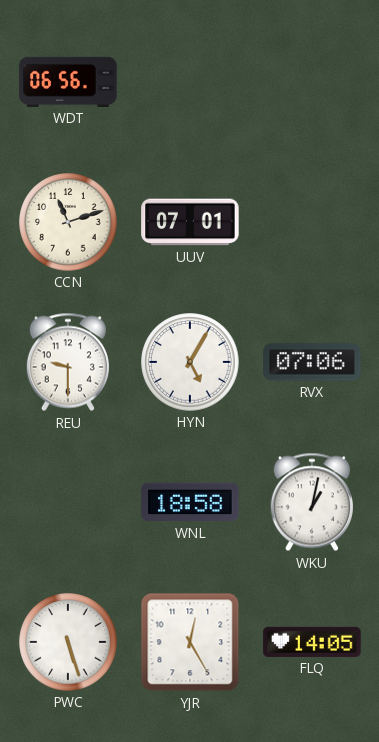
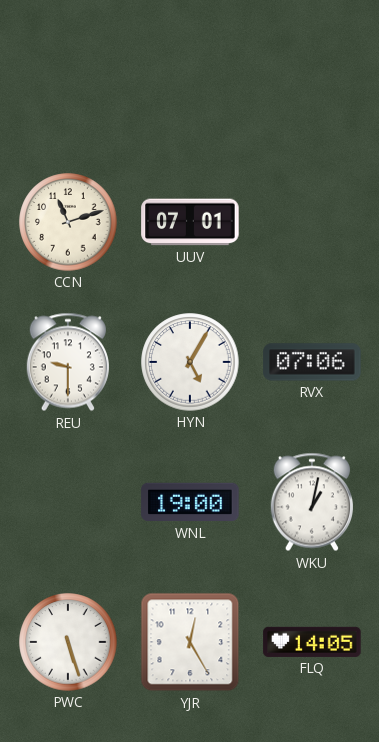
WDT: 06:56 -> none (68, 82)
WNL: 18:58 -> 19:00 (190, 502)
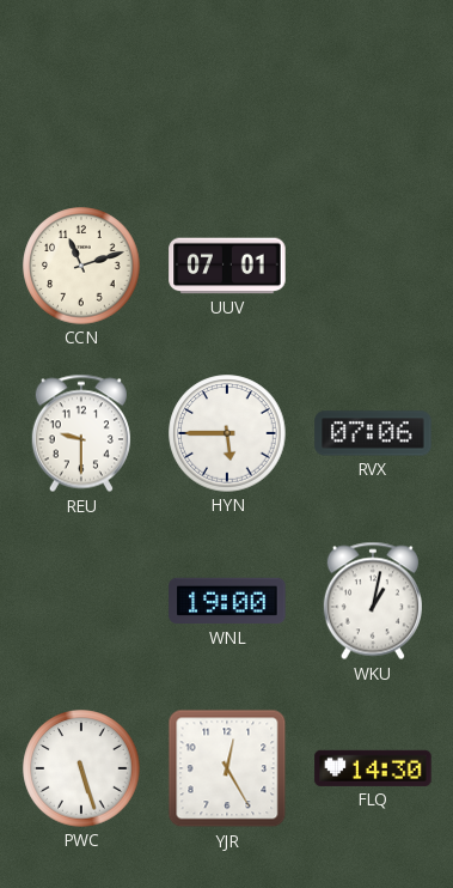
HYN: 5:05 -> 5:45 (227, 433)
FLQ: 14:05 -> 14:30 (373, 768)
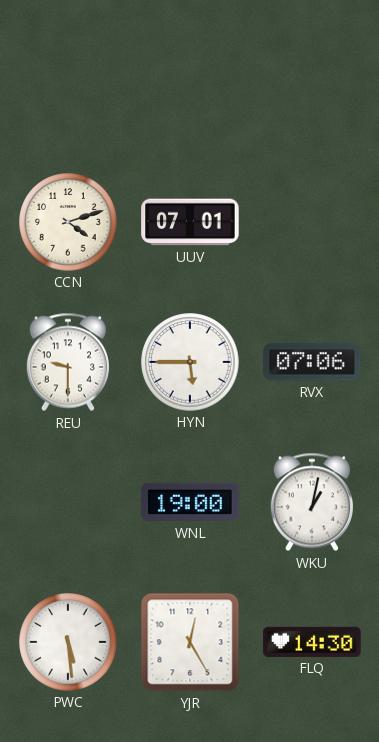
CCN: 11:12 -> 4:12 (68, 222)
PWC: 5:27 -> 5:29 (68, 642)
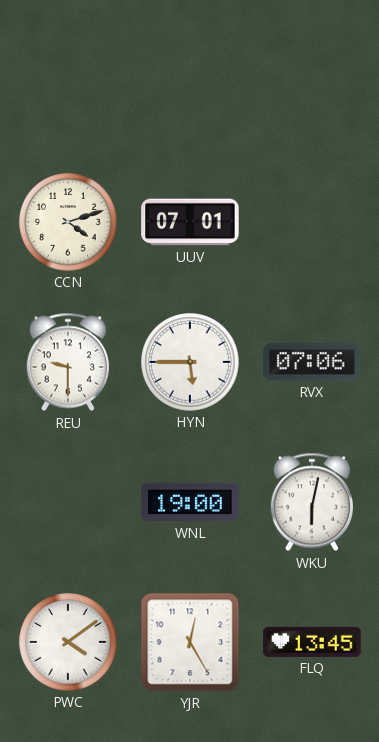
WKU: 1:02 -> 6:02 (312, 502)
PWC: 5:29 -> 4:09 (68, 642)
FLQ: 14:30 -> 13:45 (312, 642)
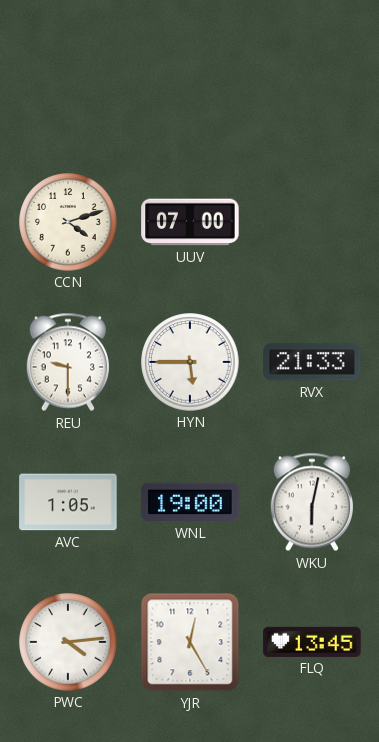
UUV: 07:01 -> 07:00 (190, 222)
RVX: 07:06 -> 21:33 (312, 362)
AVC: none -> 1:05 (68, 502)
PWC: 4:09 -> 4:14 (68, 642)
